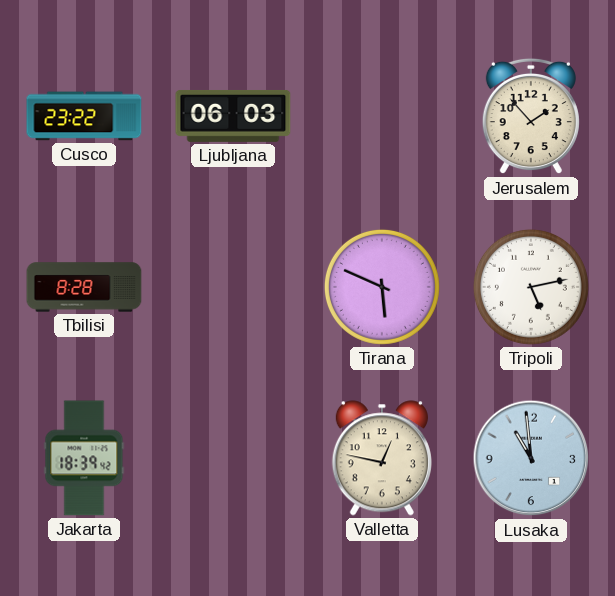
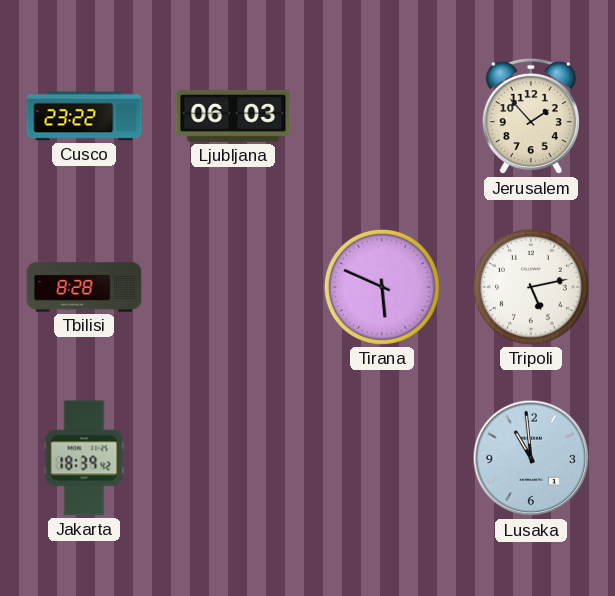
Valletta: 12:47 -> none (382, 458)
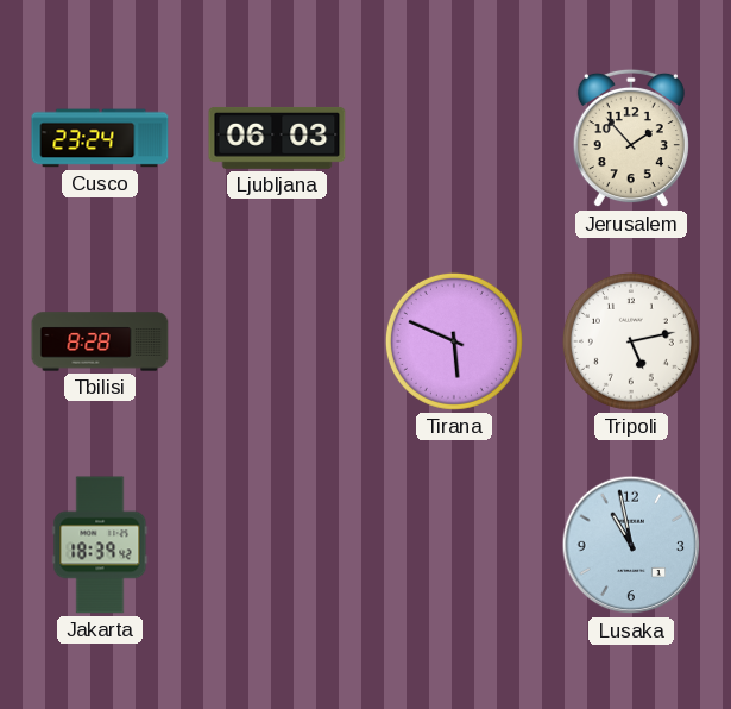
Cusco: 23:22 -> 23:24 (100, 138)
Lusaka: 10:59 -> 10:58 (631, 545)
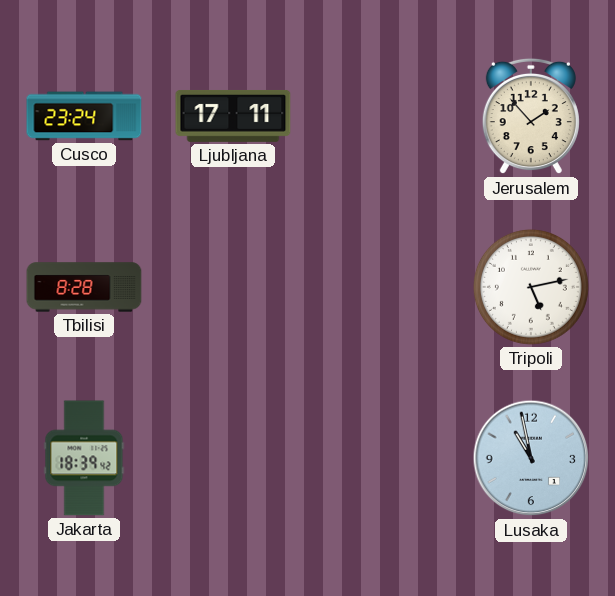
Ljubljana: 06:03 -> 17:11 (233, 116)
Tirana: 5:49 -> none (454, 341)
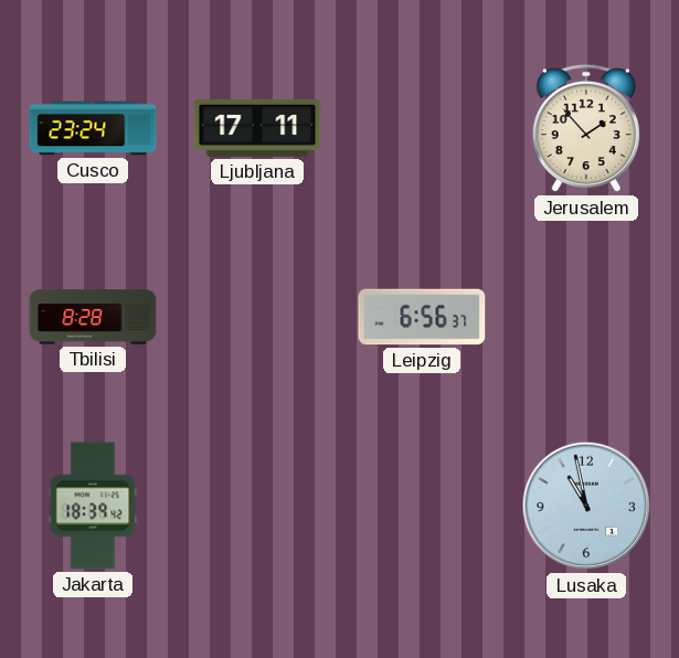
Leipzig: none -> 6:56 (422, 317)
Tripoli: 5:13 -> none (531, 287)
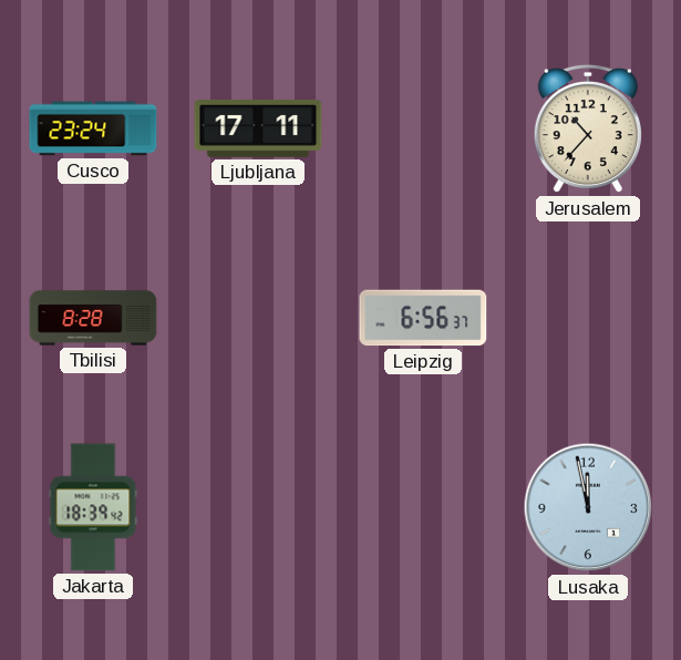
Jerusalem: 1:53 -> 10:37 (588, 128)
Lusaka: 10:58 -> 11:58 (588, 507)
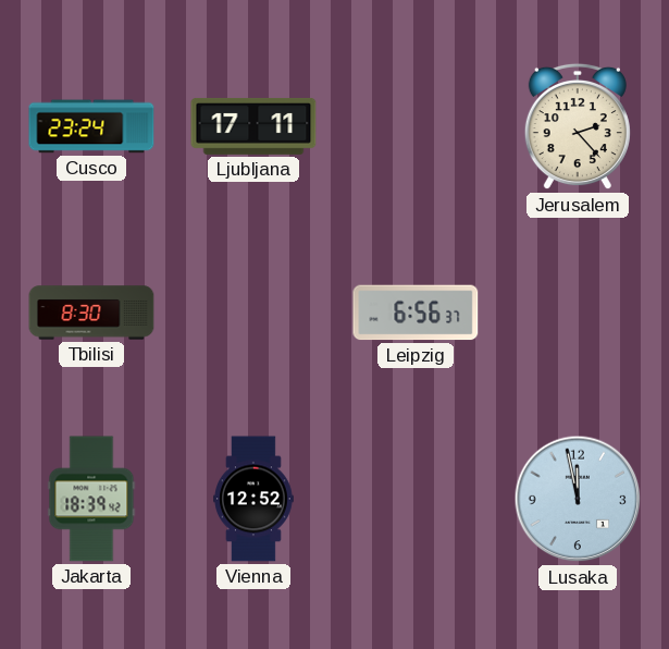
Jerusalem: 10:37 -> 2:23 (578, 126)
Tbilisi: 8:28 -> 8:30 (91, 313)
Vienna: none -> 12:52 (255, 499)
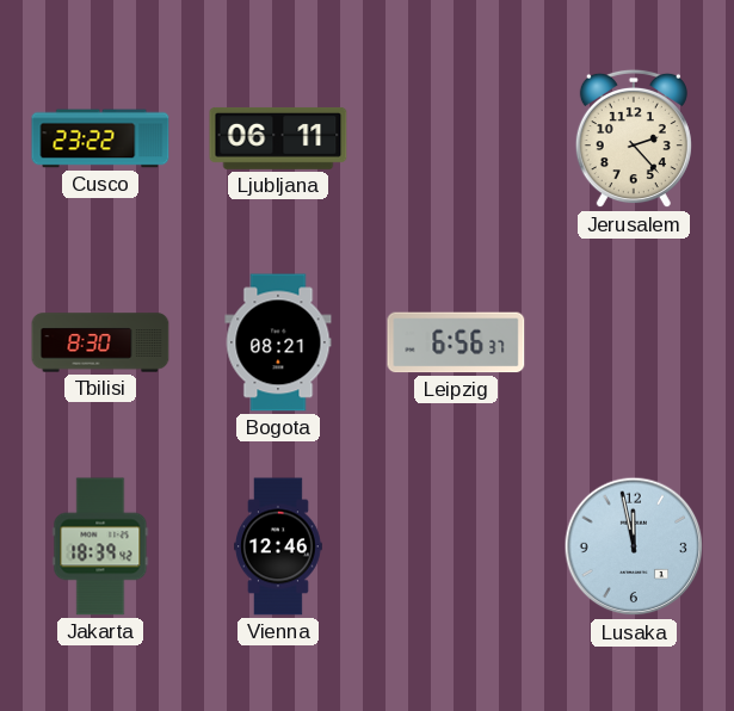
Cusco: 23:24 -> 23:22 (100, 138)
Ljubljana: 17:11 -> 06:11 (278, 138)
Bogota: none -> 08:21 (278, 342)
Vienna: 12:52 -> 12:46 (279, 546)
